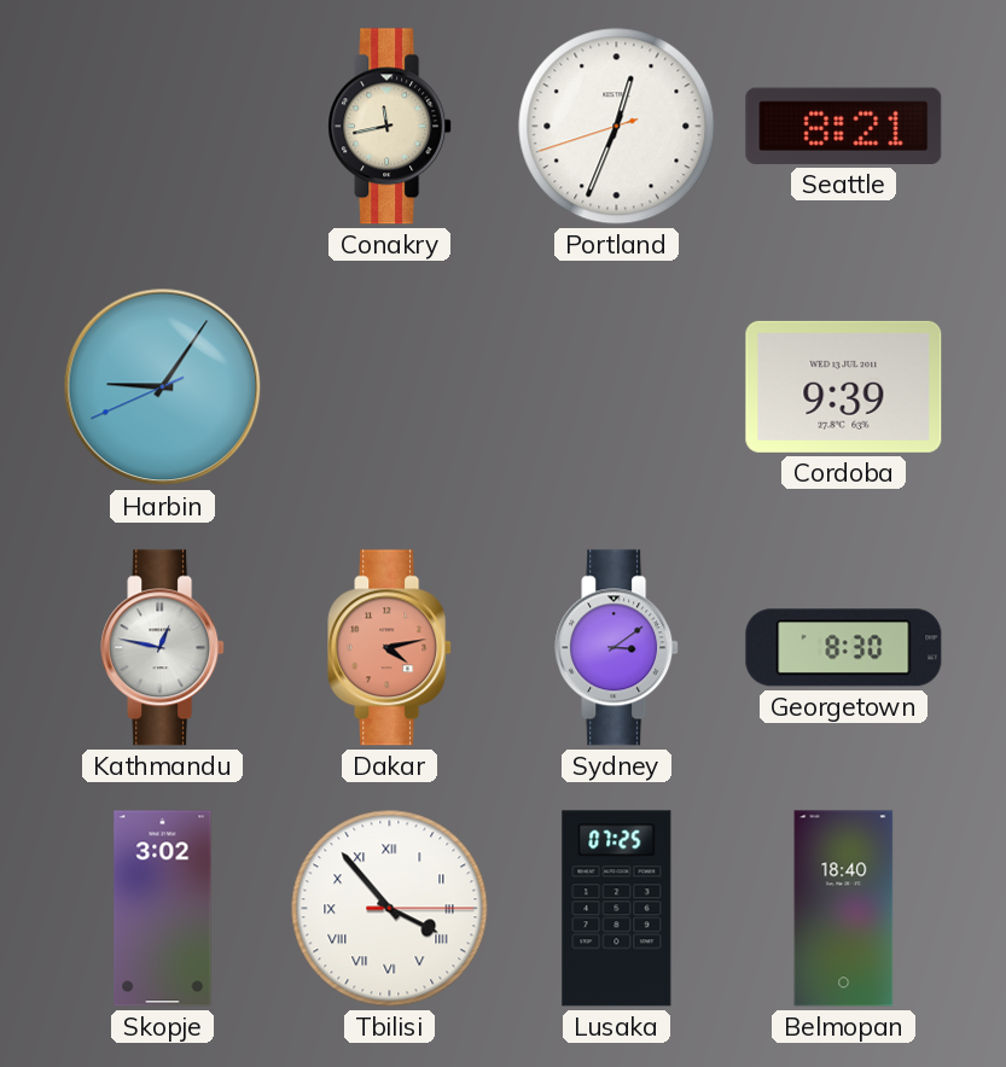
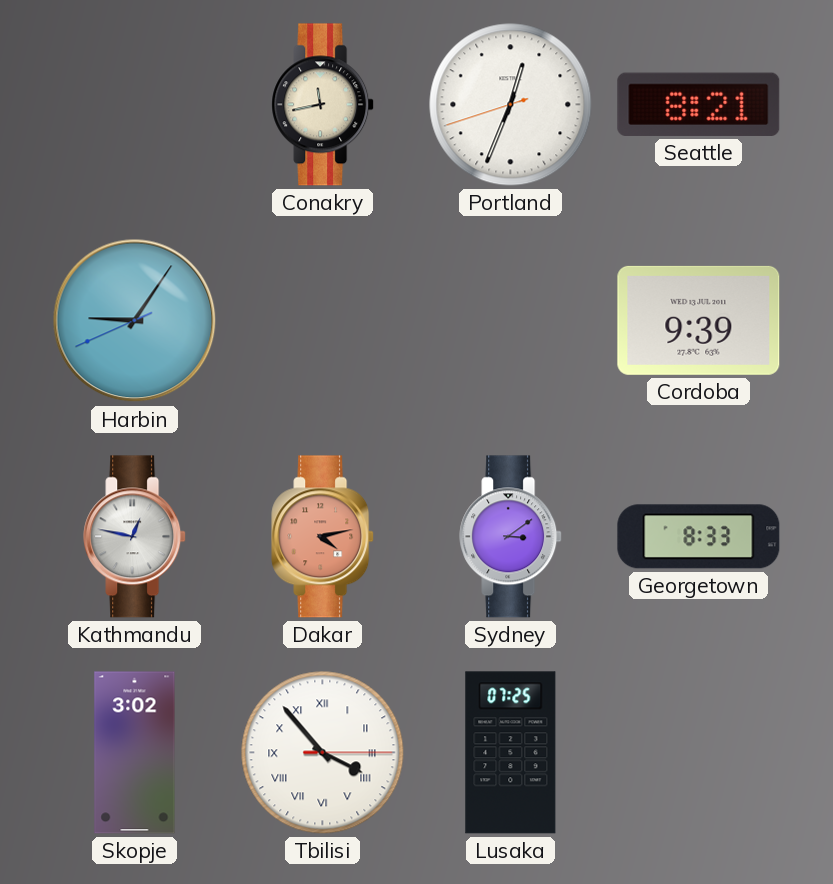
Georgetown: 8:30 -> 8:33 (699, 537)
Belmopan: 18:40 -> none (844, 909)
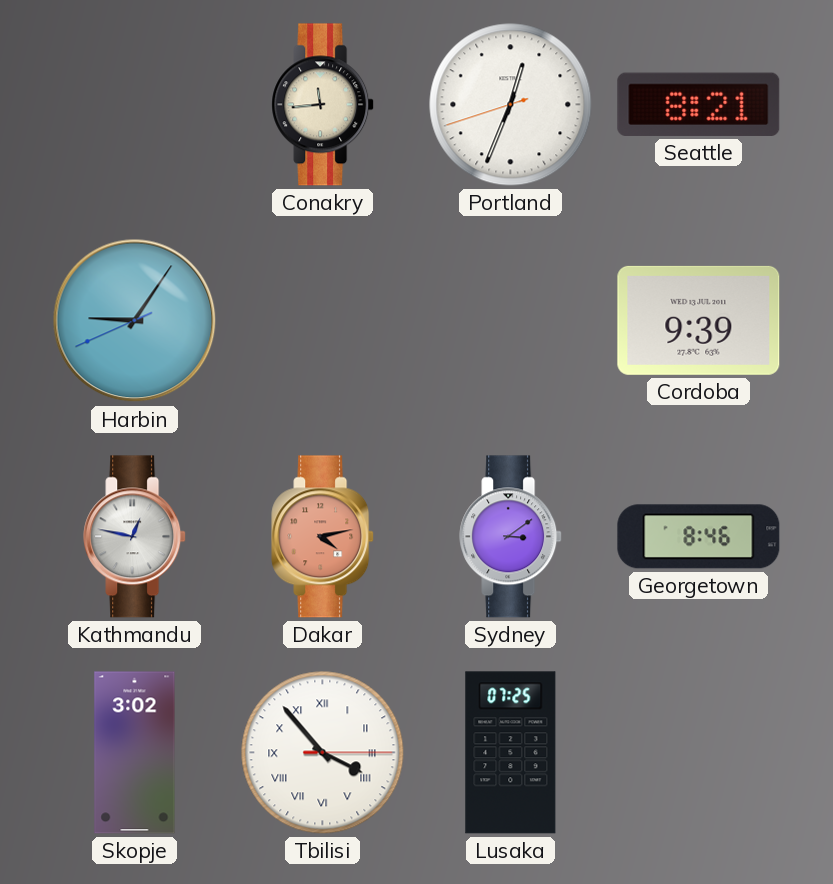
Conakry: 11:43 -> 11:44 (323, 105)
Georgetown: 8:33 -> 8:46 (699, 537)
